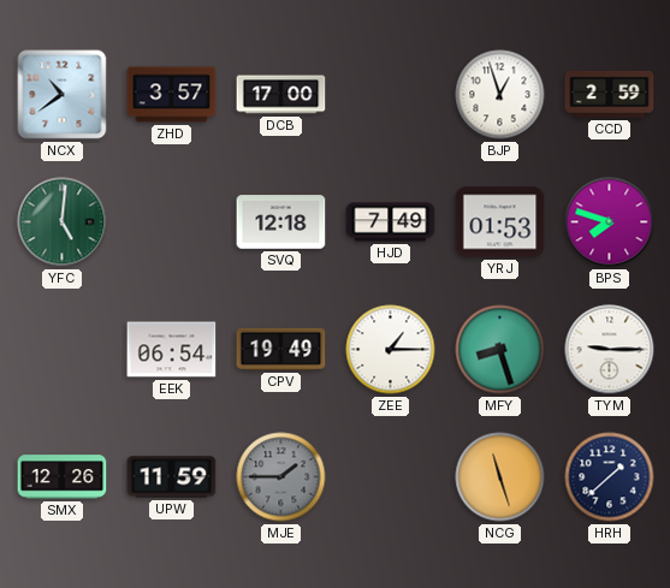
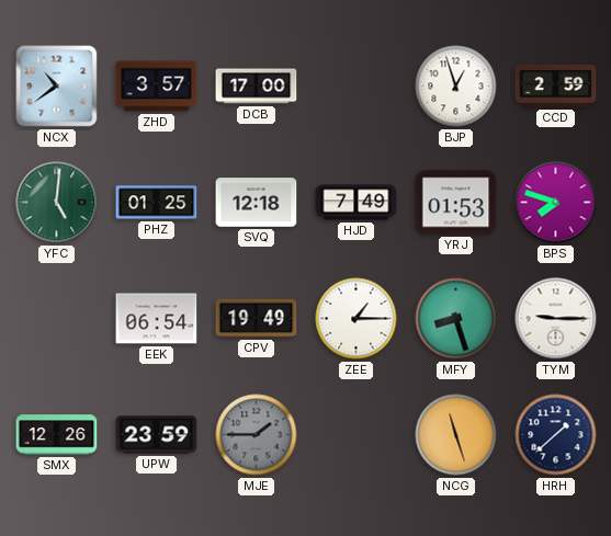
PHZ: none -> 01:25 (157, 203)
UPW: 11:59 -> 23:59 (157, 435)
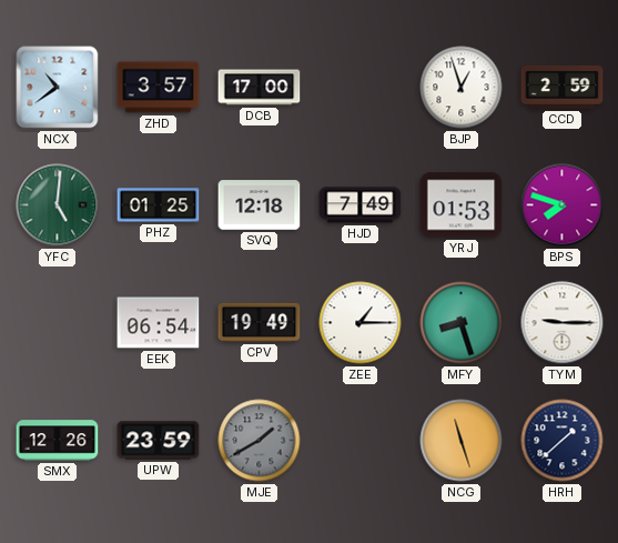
MJE: 1:45 -> 1:40 (260, 441)
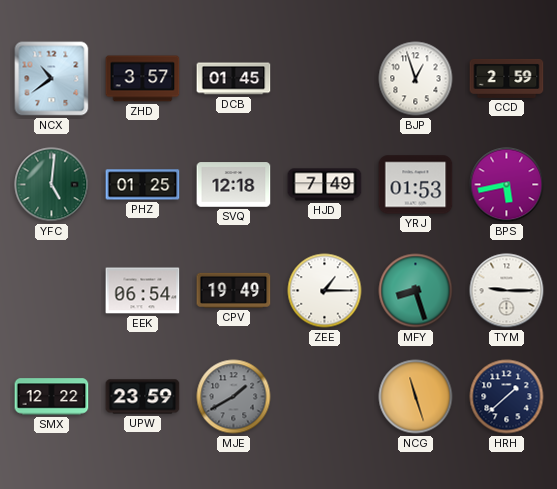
DCB: 17:00 -> 01:45 (234, 79)
BPS: 7:48 -> 5:43 (507, 185)
SMX: 12:26 -> 12:22 (52, 397)
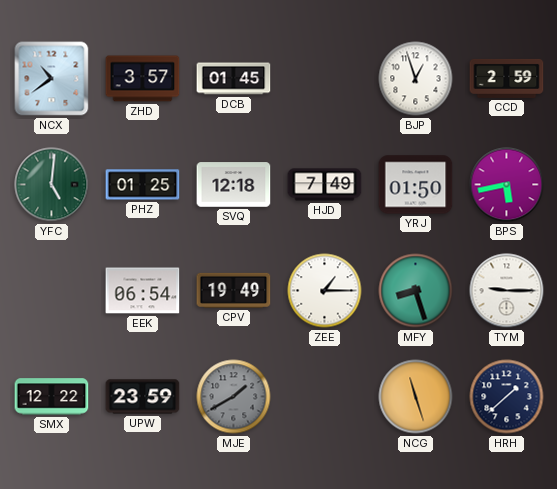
YRJ: 01:53 -> 01:50 (416, 185)
